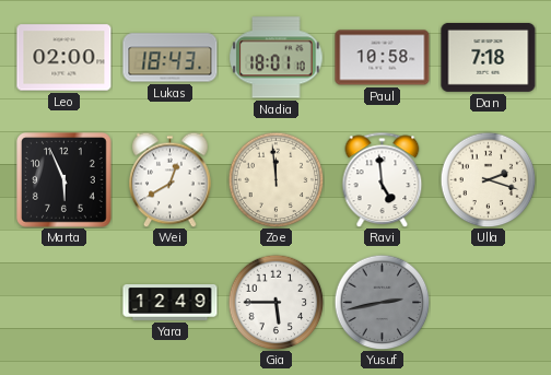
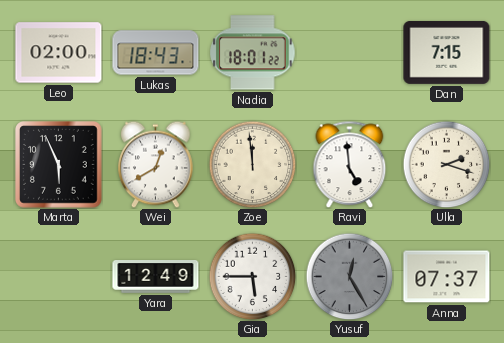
Nadia: 18:01:10 -> 18:01:22 (253, 53)
Paul: 10:58 -> none (383, 58)
Dan: 7:18 -> 7:15 (447, 52)
Yusuf: 2:43 -> 12:25 (349, 276)
Anna: none -> 07:37 (447, 277)
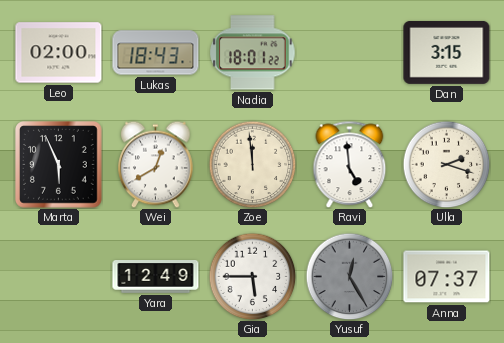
Dan: 7:15 -> 3:15 (447, 52)
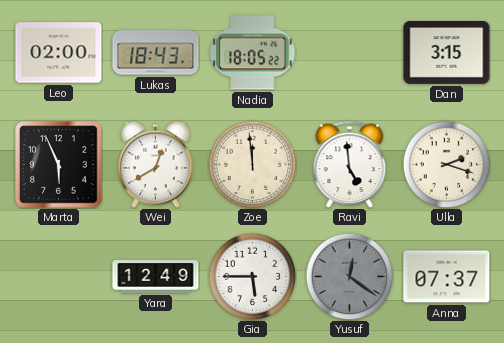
Nadia: 18:01 -> 18:05 (253, 53)
Yusuf: 12:25 -> 12:21 (349, 276)
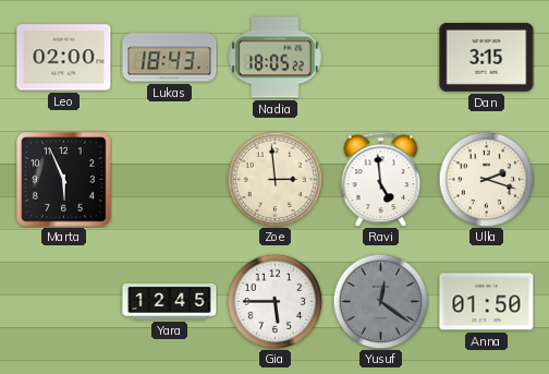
Wei: 12:40 -> none (156, 164)
Zoe: 11:59 -> 2:59 (274, 179)
Yara: 12:49 -> 12:45 (170, 302)
Anna: 07:37 -> 01:50 (487, 302)
